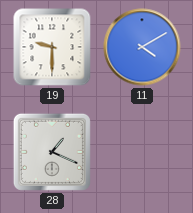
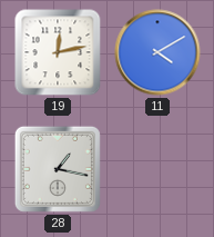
19: 9:30 -> 12:13 (58, 52)
28: 1:19 -> 1:17 (58, 169)
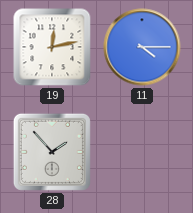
11: 4:10 -> 4:15 (142, 47)
28: 1:17 -> 1:53 (52, 152)
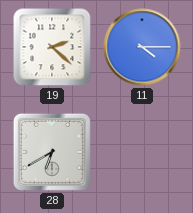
19: 12:13 -> 2:22 (52, 47)
28: 1:53 -> 6:40 (52, 152)
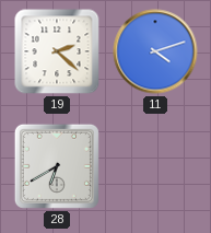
11: 4:15 -> 4:12 (155, 51)
